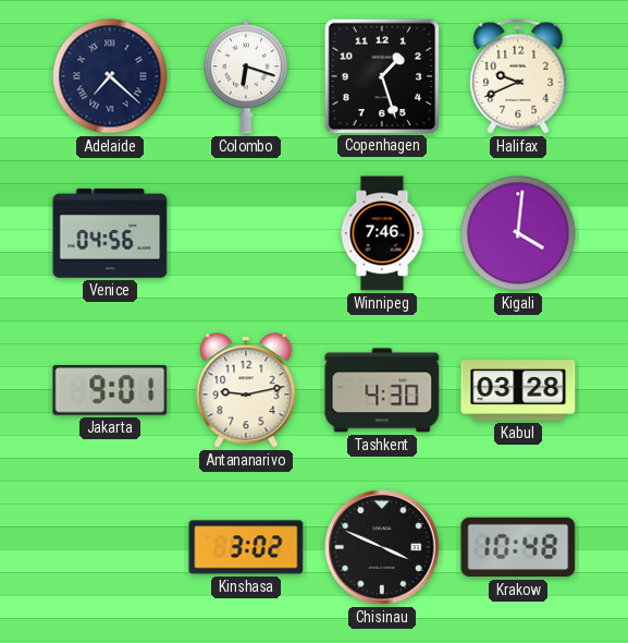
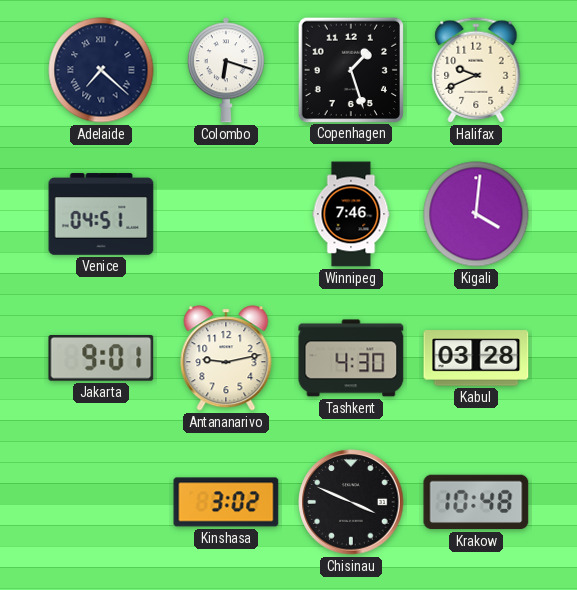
Venice: 04:56 -> 04:51 (101, 214)
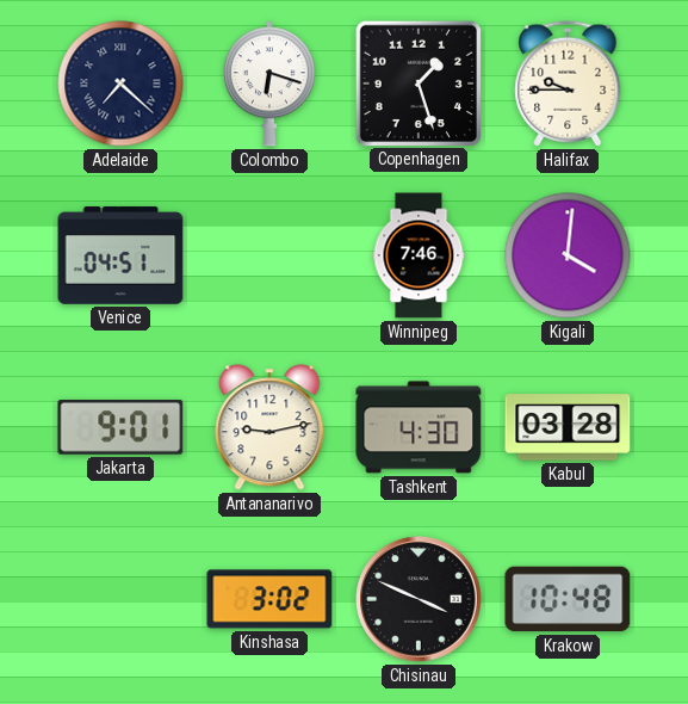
Halifax: 9:41 -> 9:45 (568, 84)
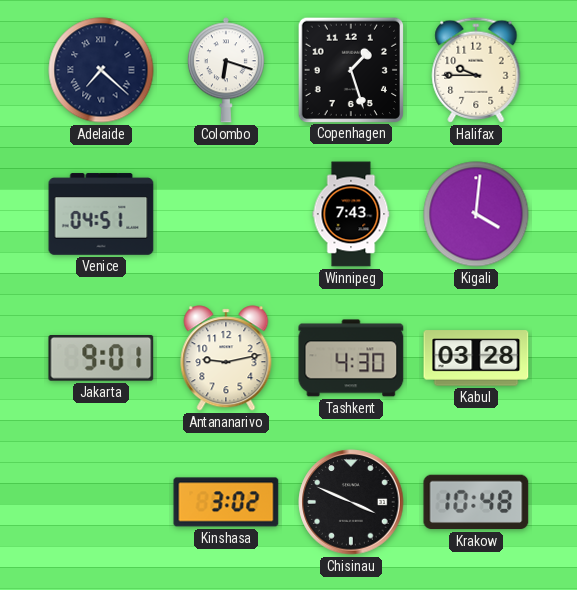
Winnipeg: 7:46 -> 7:43 (351, 214)
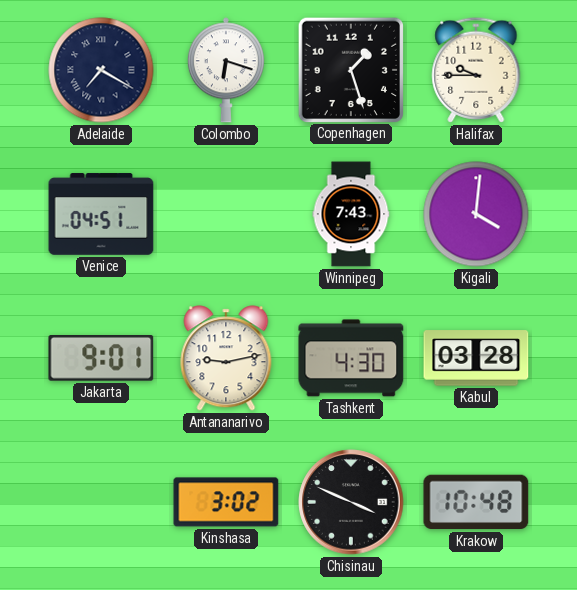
Adelaide: 7:22 -> 7:20 (101, 70)
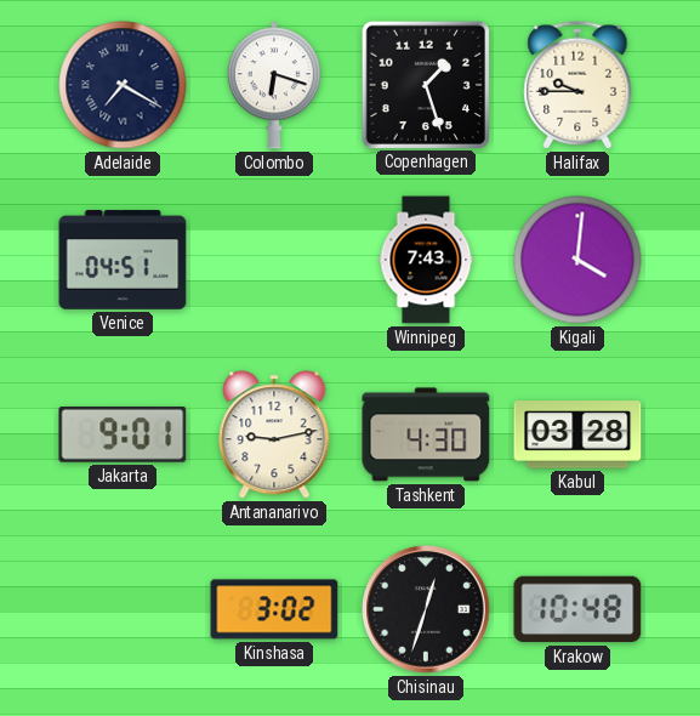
Chisinau: 3:49 -> 12:33 (426, 609)
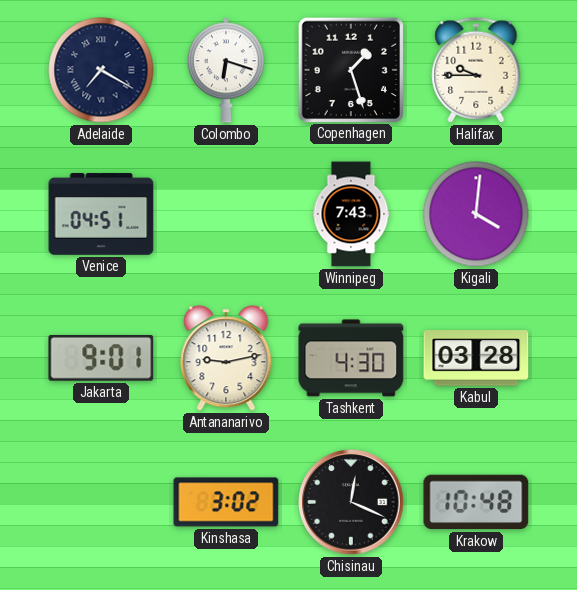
Chisinau: 12:33 -> 12:19 (351, 502)
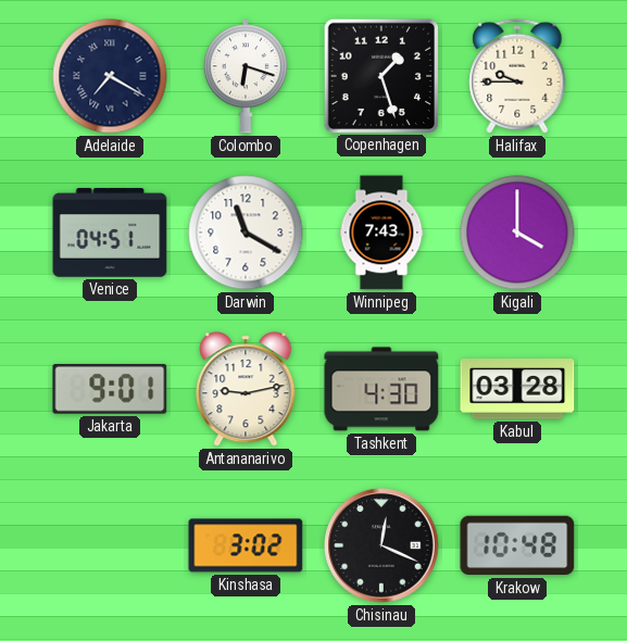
Darwin: none -> 11:20 (246, 232)
Kigali: 4:01 -> 4:00 (517, 232)
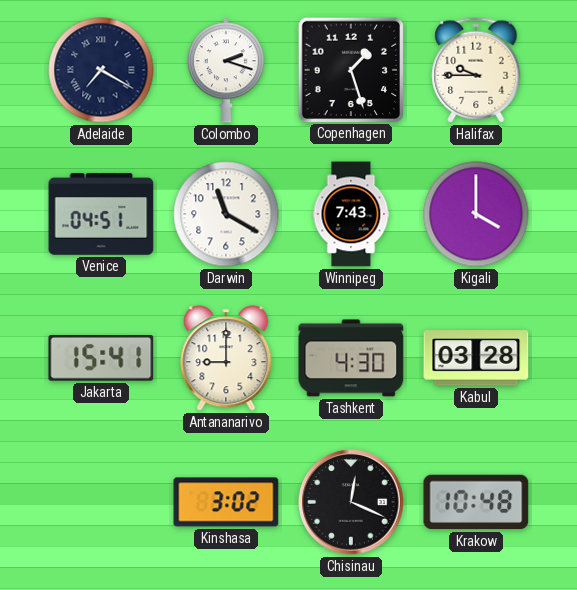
Colombo: 6:18 -> 2:18 (226, 70)
Jakarta: 9:01 -> 15:41 (101, 359)
Antananarivo: 9:13 -> 9:00 (226, 358)
